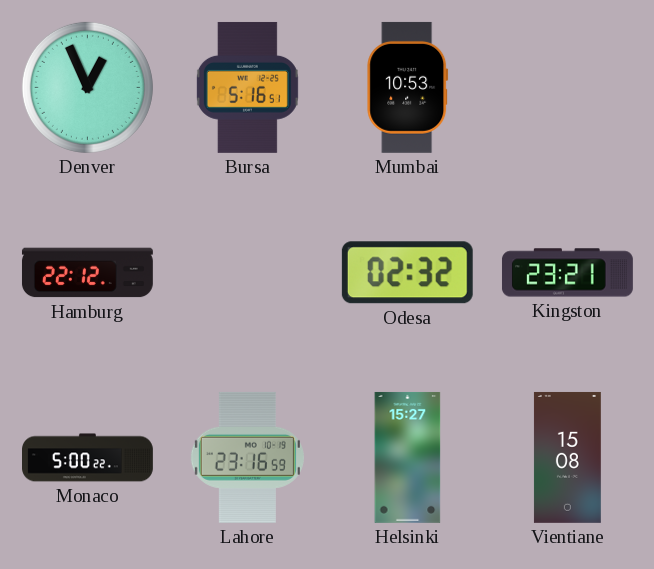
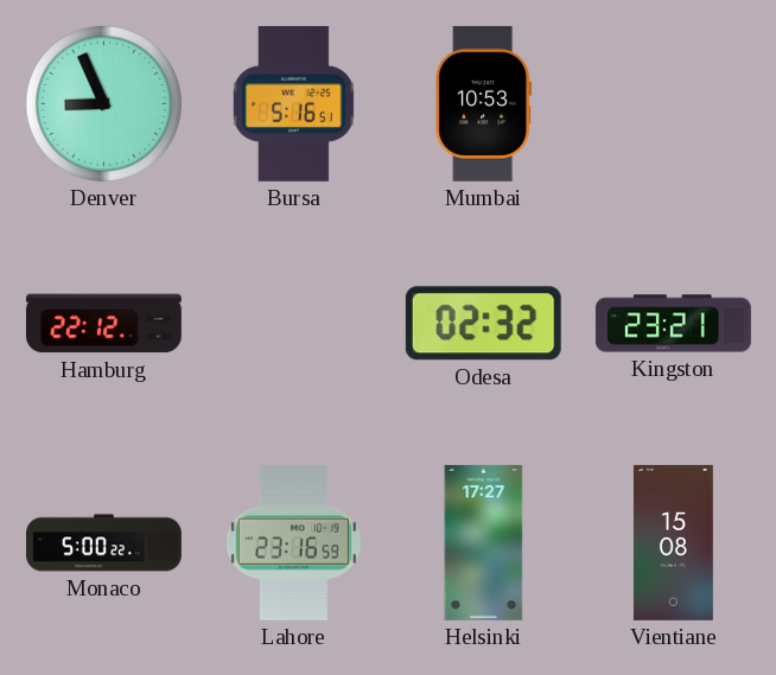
Denver: 12:56 -> 8:56 (103, 103)
Helsinki: 15:27 -> 17:27 (484, 542)
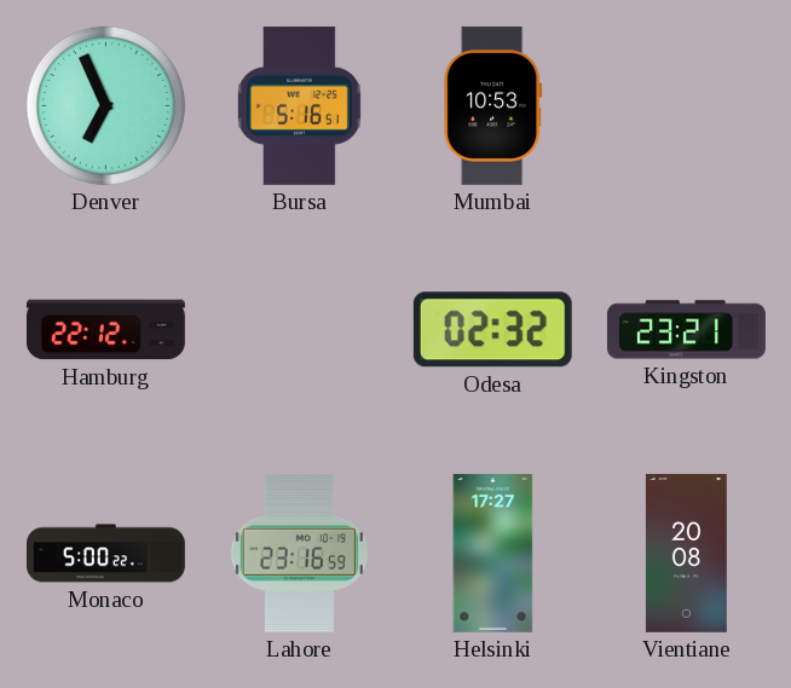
Denver: 8:56 -> 6:56 (105, 105)
Vientiane: 15:08 -> 20:08 (686, 553)
